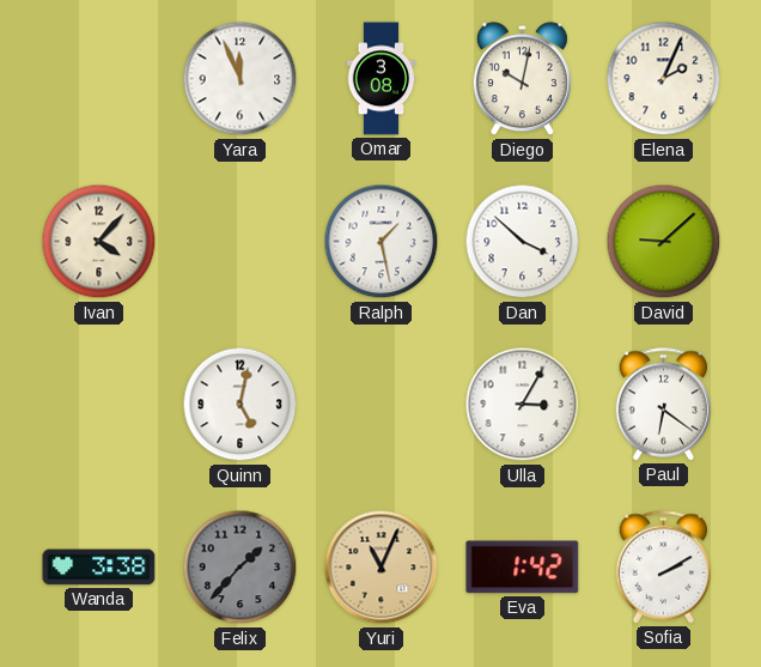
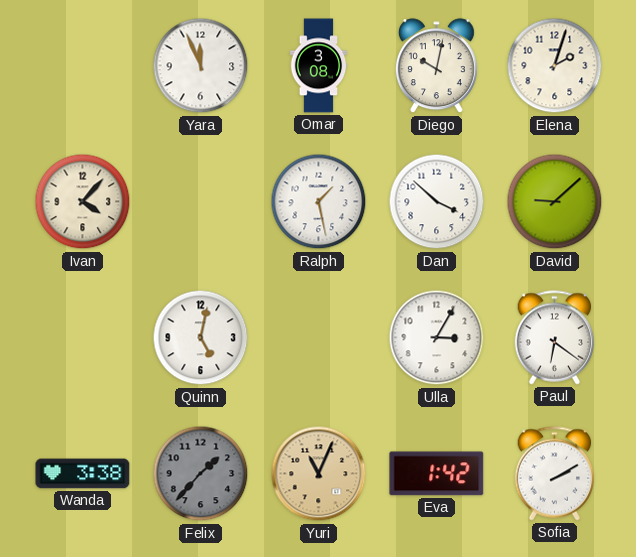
Elena: 2:04 -> 2:03 (555, 66)
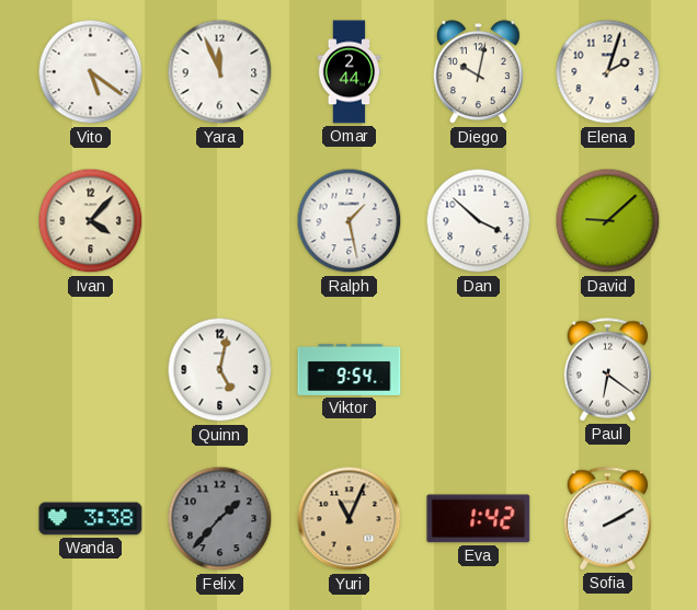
Vito: none -> 5:21 (91, 72)
Omar: 3:08 -> 2:44 (350, 72)
Viktor: none -> 9:54 (350, 369)
Ulla: 3:05 -> none (437, 338)
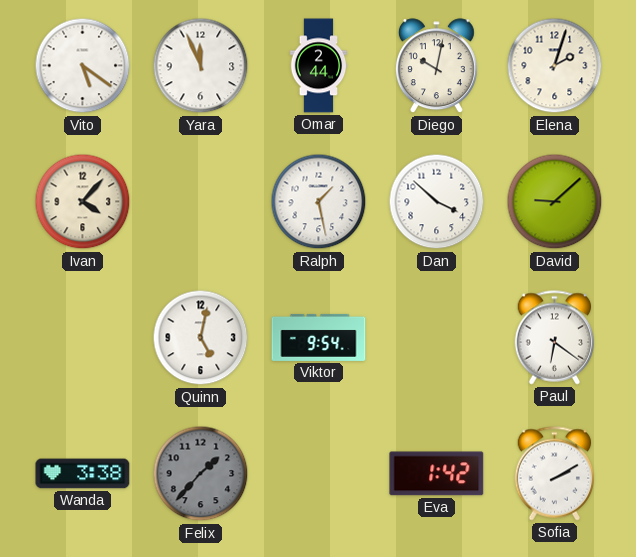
Yuri: 11:04 -> none (350, 519)
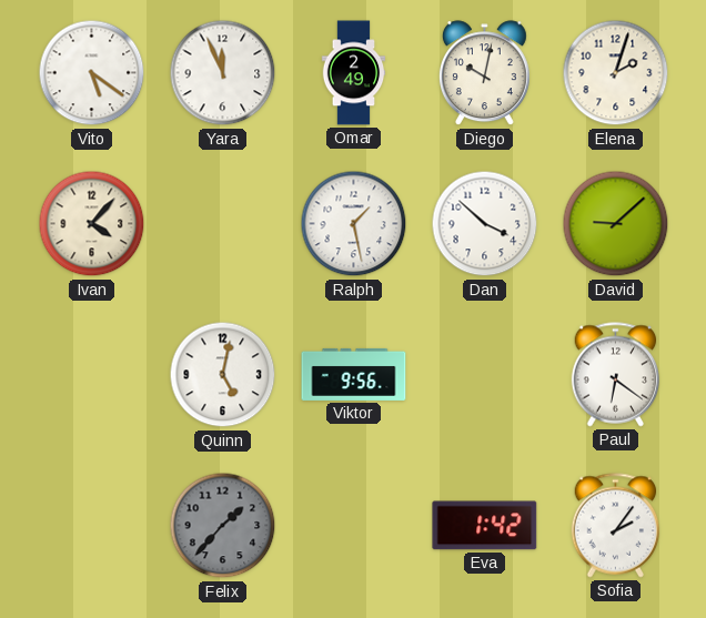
Omar: 2:44 -> 2:49 (354, 73)
Viktor: 9:54 -> 9:56 (354, 374)
Wanda: 3:38 -> none (83, 474)
Sofia: 2:10 -> 2:06 (616, 526)
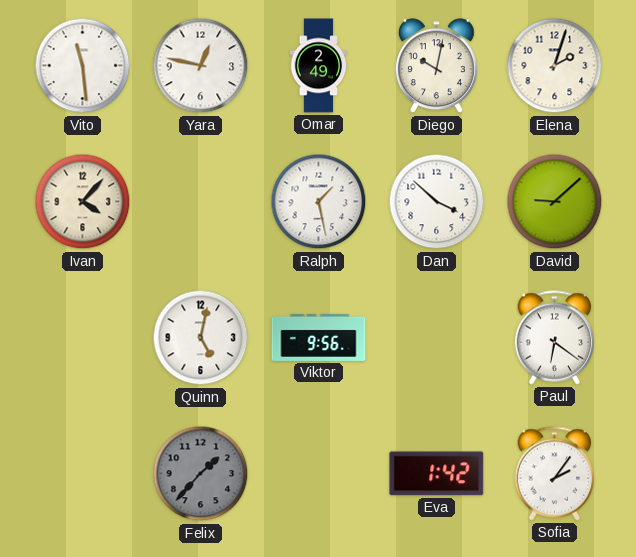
Vito: 5:21 -> 11:29 (83, 66)
Yara: 11:56 -> 12:47 (201, 66)
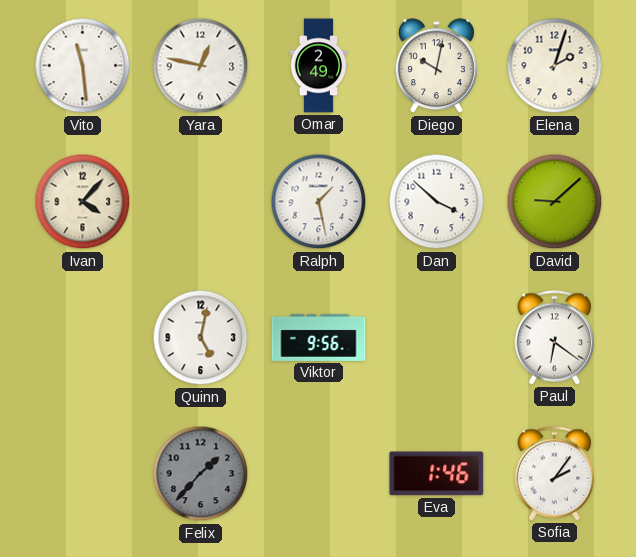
Eva: 1:42 -> 1:46 (437, 474)
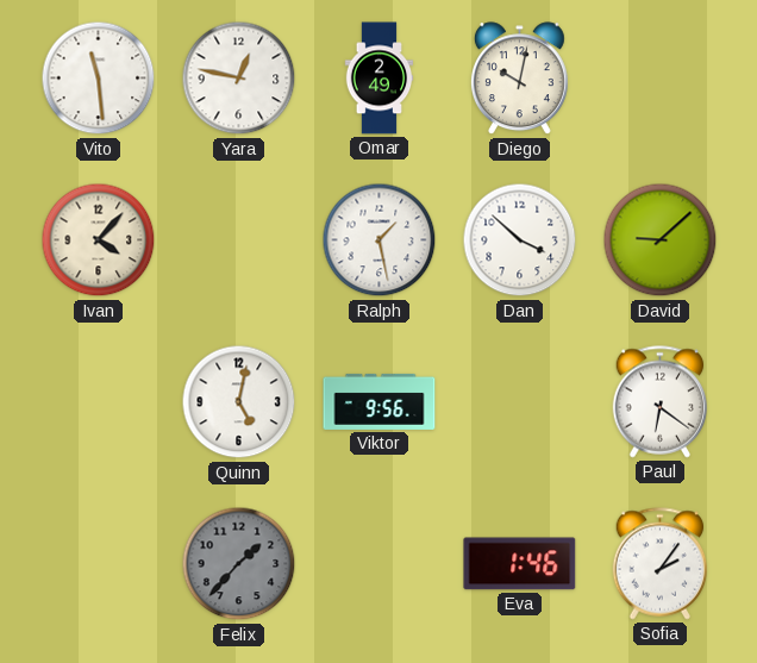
Elena: 2:03 -> none (555, 66)
